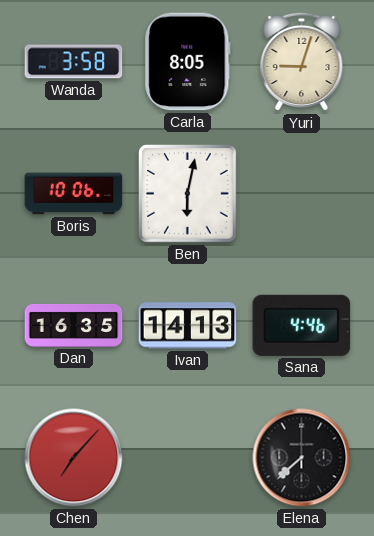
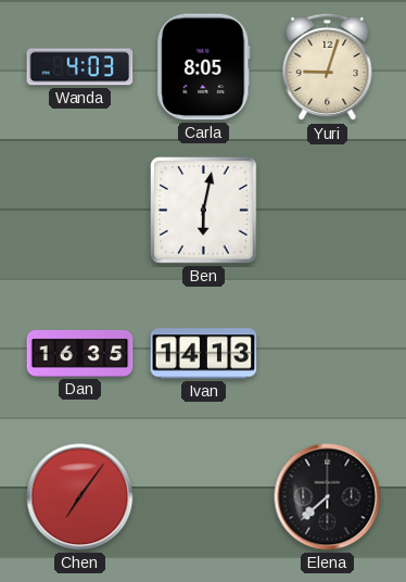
Wanda: 3:58 -> 4:03 (80, 67)
Boris: 10:06 -> none (74, 194)
Sana: 4:46 -> none (302, 325)
Chen: 7:07 -> 7:06 (80, 497)
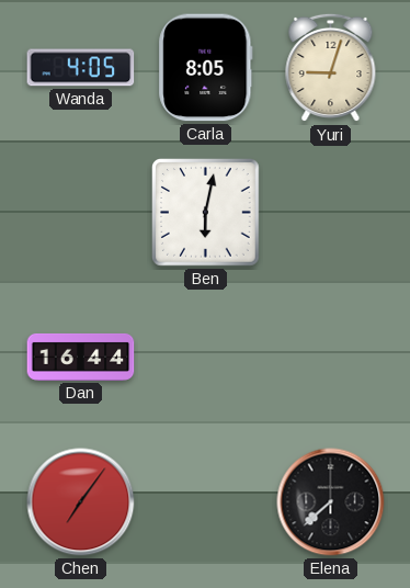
Wanda: 4:03 -> 4:05 (81, 68)
Dan: 16:35 -> 16:44 (81, 357)
Ivan: 14:13 -> none (204, 354)
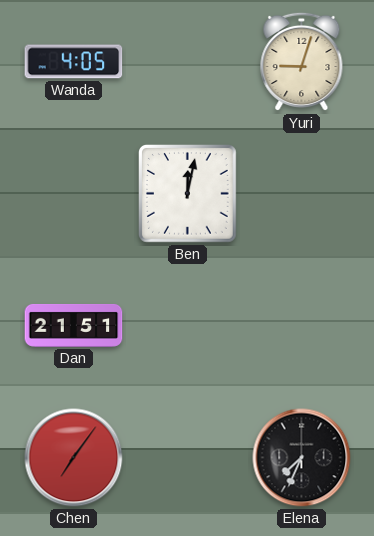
Carla: 8:05 -> none (206, 68)
Ben: 6:02 -> 12:02 (188, 194)
Dan: 16:44 -> 21:51 (74, 325)
Elena: 7:38 -> 7:34 (302, 458)
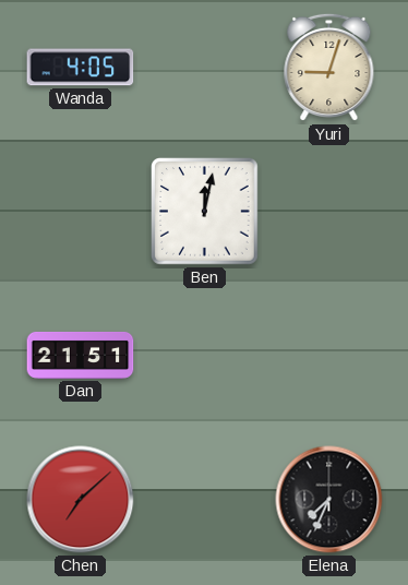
Chen: 7:06 -> 7:08 (81, 500)
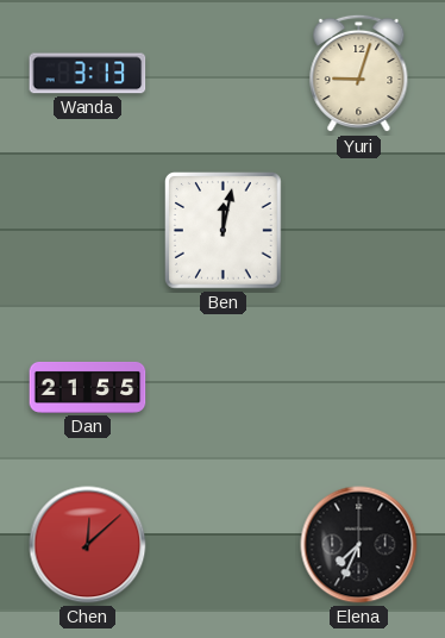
Wanda: 4:05 -> 3:13 (88, 74)
Dan: 21:51 -> 21:55 (88, 387)
Chen: 7:08 -> 12:08 (88, 545)
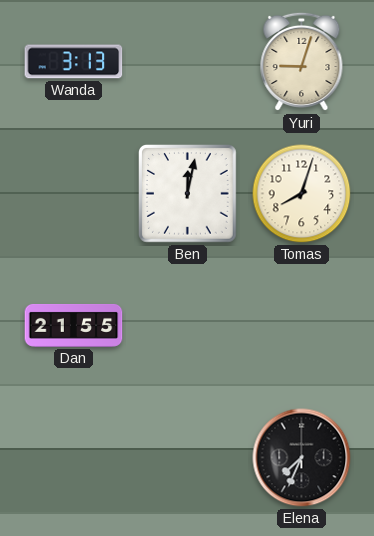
Tomas: none -> 8:03 (302, 194)
Chen: 12:08 -> none (88, 545)
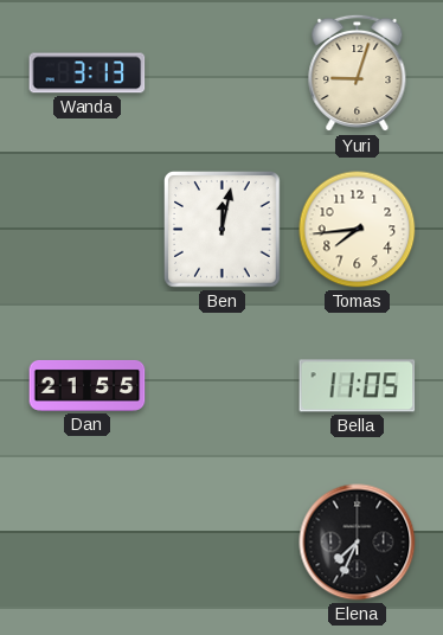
Tomas: 8:03 -> 7:44 (358, 230)
Bella: none -> 11:05 (358, 386)
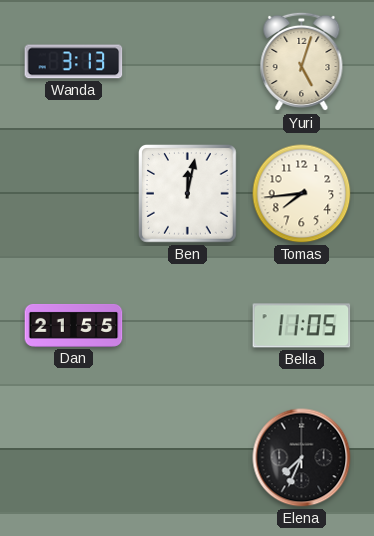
Yuri: 9:03 -> 5:03 (302, 62)
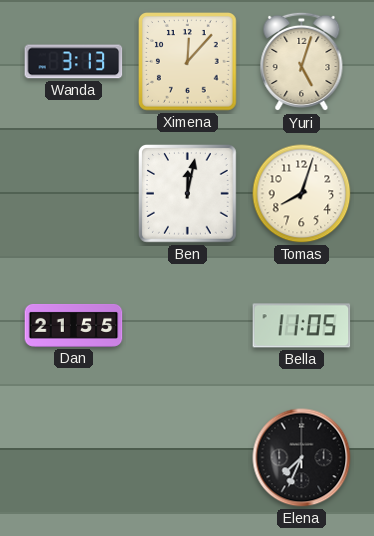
Ximena: none -> 12:07 (188, 62)
Tomas: 7:44 -> 8:03 (302, 194)
